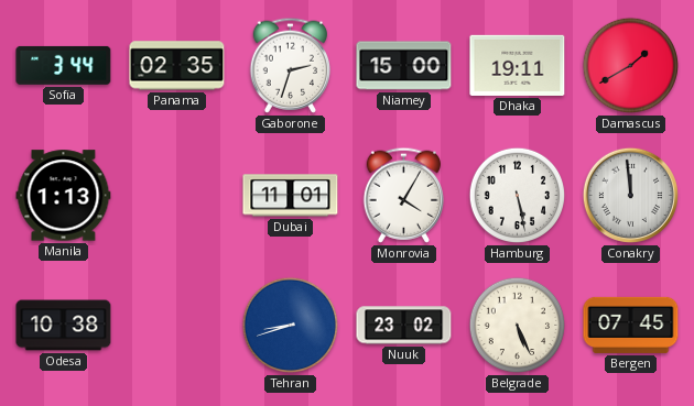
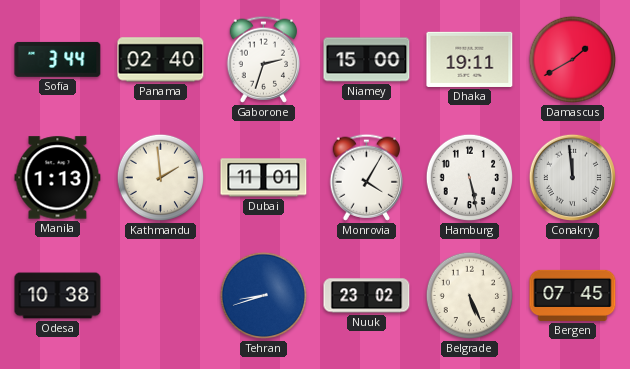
Panama: 02:35 -> 02:40 (161, 60)
Kathmandu: none -> 1:59 (161, 178)
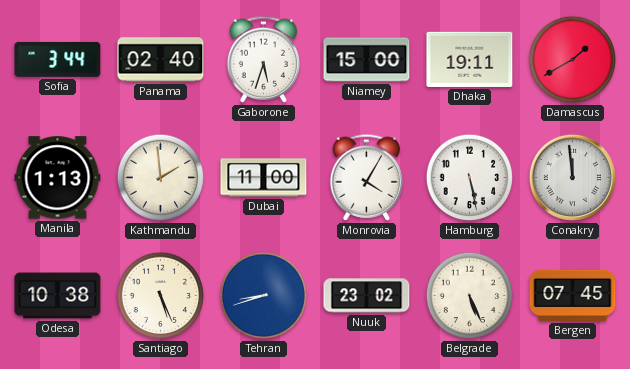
Gaborone: 2:33 -> 5:33 (264, 59)
Dubai: 11:01 -> 11:00 (264, 178)
Santiago: none -> 5:26 (161, 296)
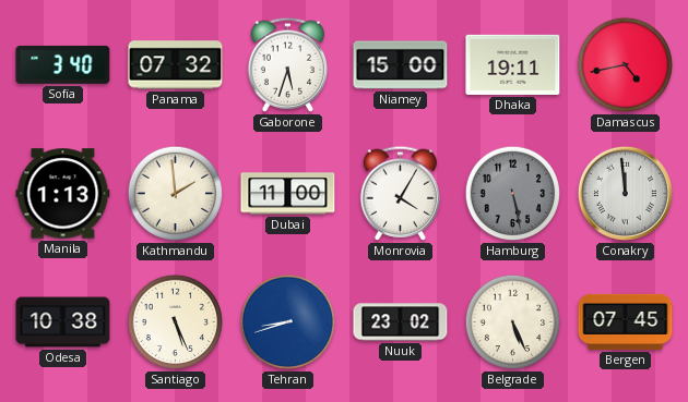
Sofia: 3:44 -> 3:40 (63, 64)
Panama: 02:40 -> 07:32 (176, 65)
Damascus: 1:40 -> 4:43 (626, 65)
Hamburg dial: white -> grey (513, 194)
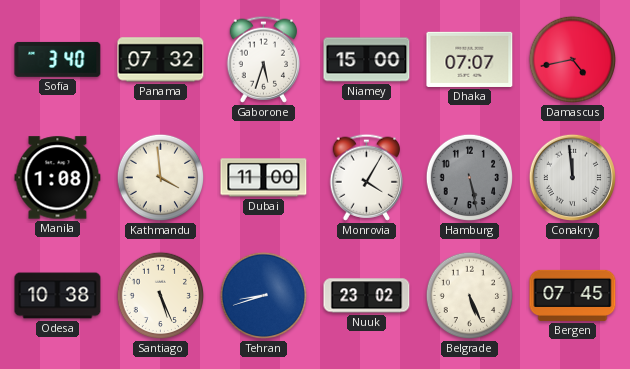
Dhaka: 19:11 -> 07:07 (470, 59)
Manila: 1:13 -> 1:08 (58, 178)
Kathmandu: 1:59 -> 3:59 (161, 178)
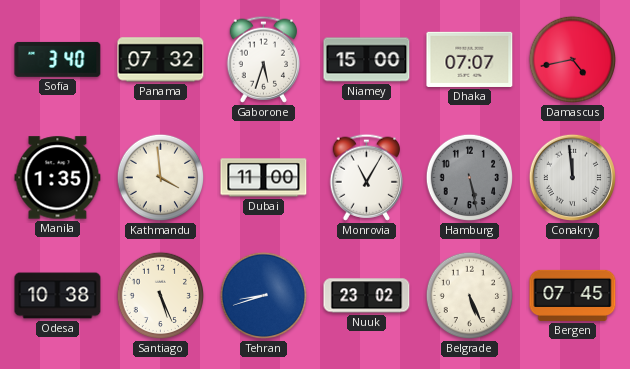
Manila: 1:08 -> 1:35 (58, 178)
Monrovia: 4:05 -> 11:05 (367, 177)
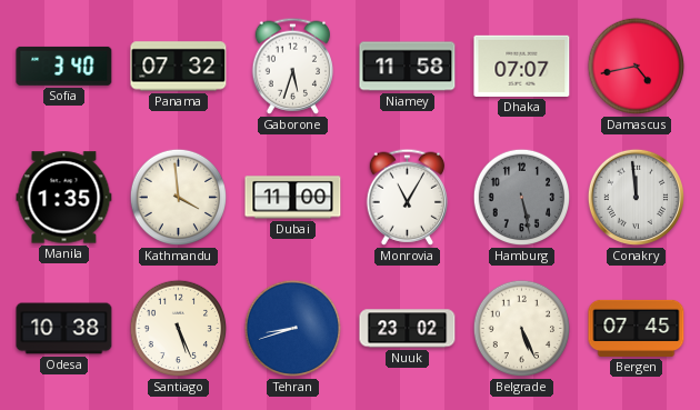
Niamey: 15:00 -> 11:58 (408, 67)
